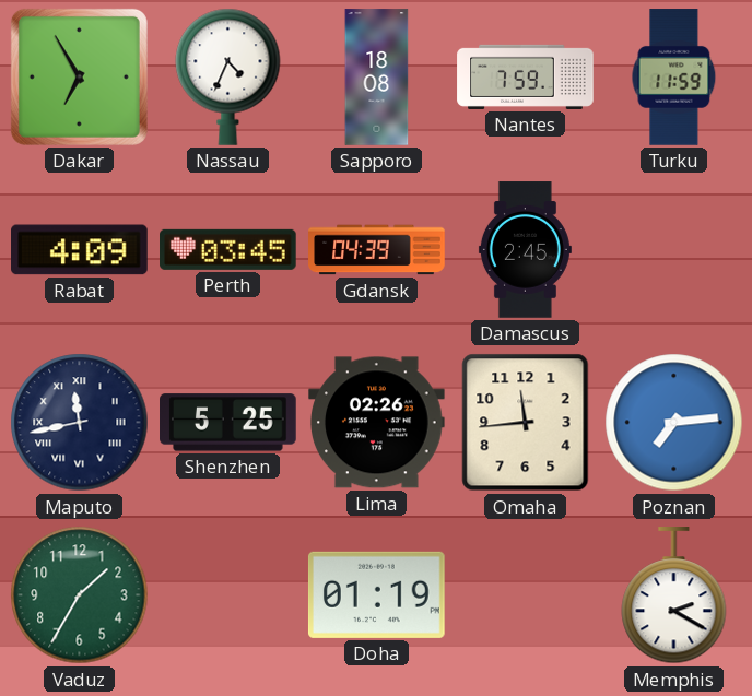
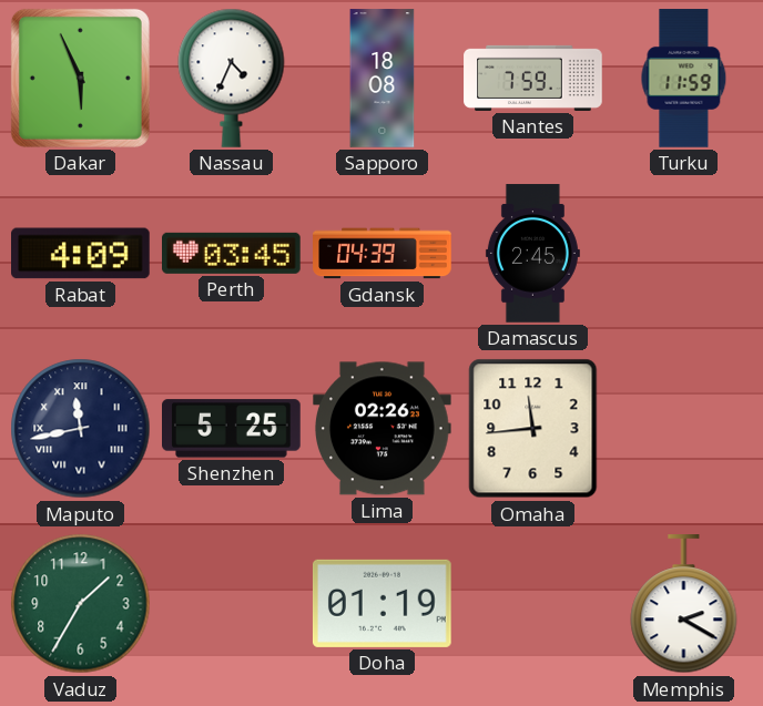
Dakar: 6:55 -> 5:56 (80, 78)
Poznan: 7:14 -> none (674, 423)
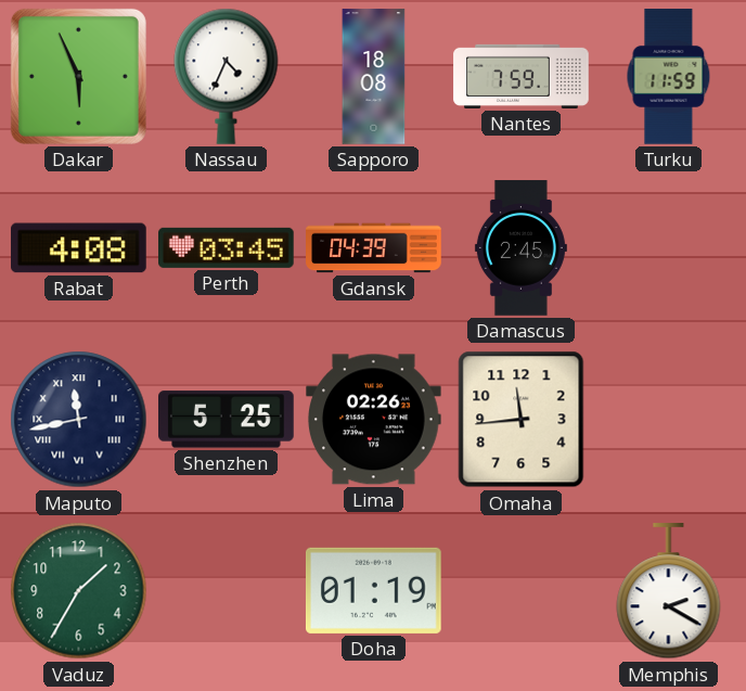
Rabat: 4:09 -> 4:08 (79, 248)
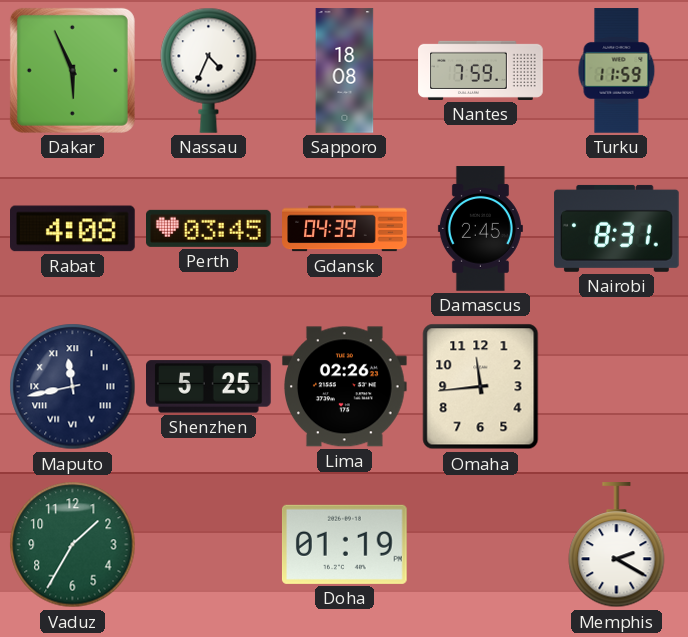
Nairobi: none -> 8:31 (617, 228)
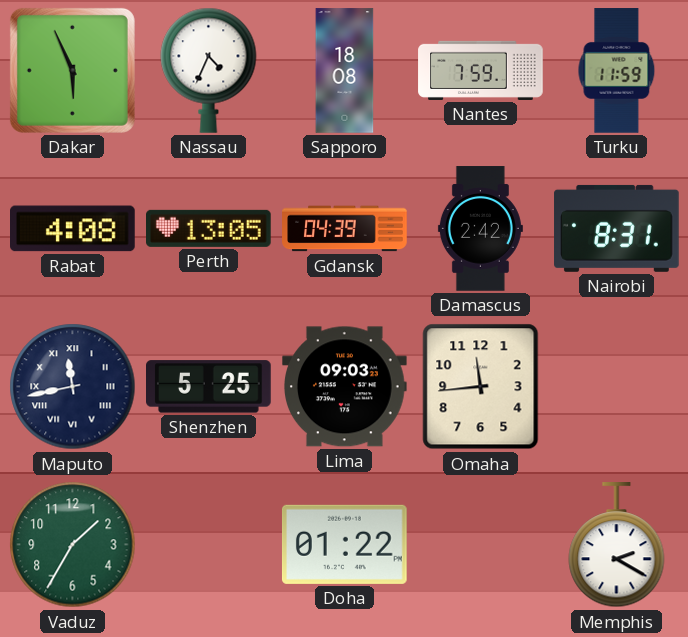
Perth: 03:45 -> 13:05 (209, 228)
Damascus: 2:45 -> 2:42 (480, 229)
Lima: 02:26 -> 09:03 (345, 387)
Doha: 01:19 -> 01:22 (344, 544)
